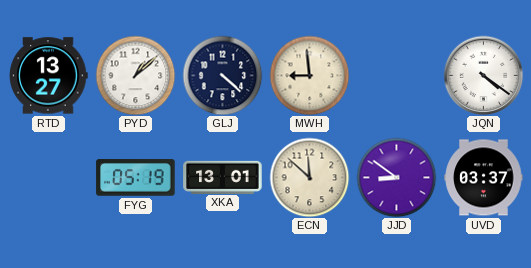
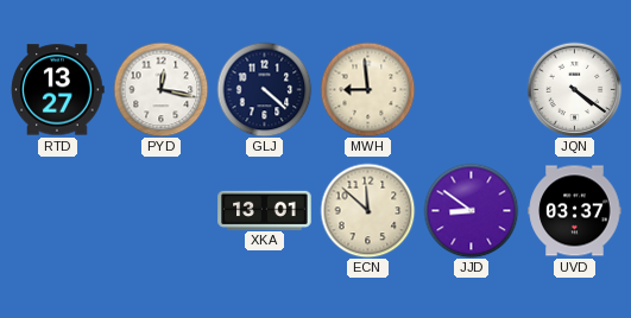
PYD: 1:08 -> 12:17 (160, 89)
FYG: 05:19 -> none (136, 178)
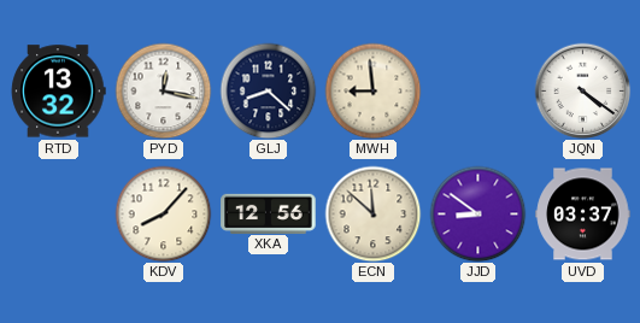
RTD: 13:27 -> 13:32 (59, 92)
GLJ: 4:22 -> 8:22 (268, 90)
KDV: none -> 8:07 (163, 213)
XKA: 13:01 -> 12:56 (269, 213)
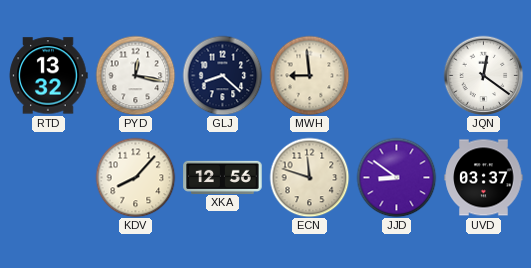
JQN: 4:21 -> 12:21 (483, 75)
ECN: 11:52 -> 11:48 (309, 177)
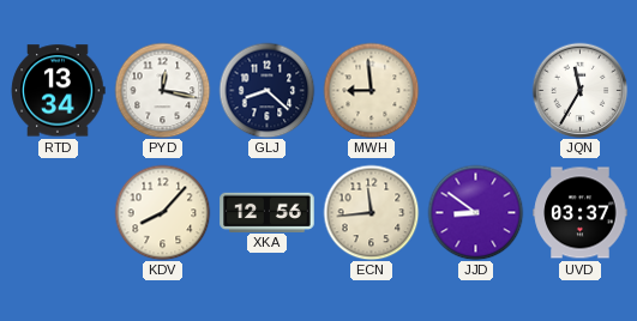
RTD: 13:32 -> 13:34 (59, 91)
JQN: 12:21 -> 11:35 (579, 90)
ECN: 11:48 -> 11:44 (371, 212)
